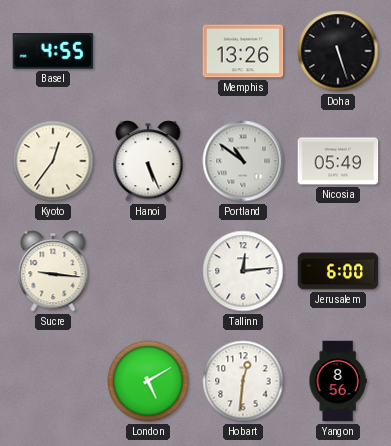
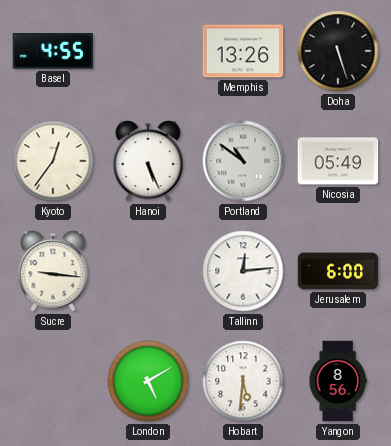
Hobart: 12:31 -> 5:31 (243, 381)
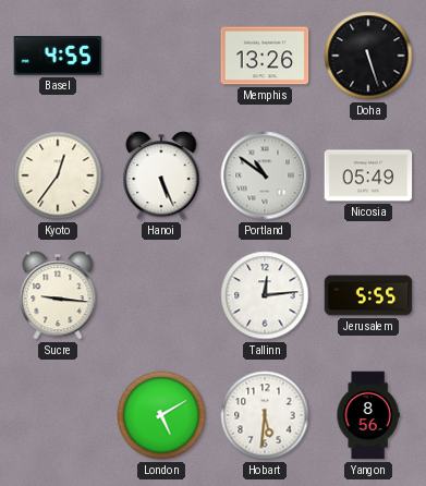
Jerusalem: 6:00 -> 5:55 (368, 295)
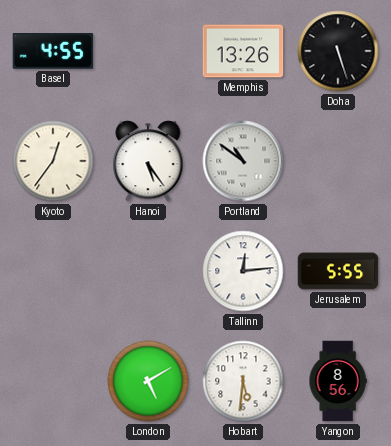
Hanoi: 5:26 -> 5:24 (148, 161)
Nicosia: 05:49 -> none (368, 175)
Sucre: 9:16 -> none (58, 295)
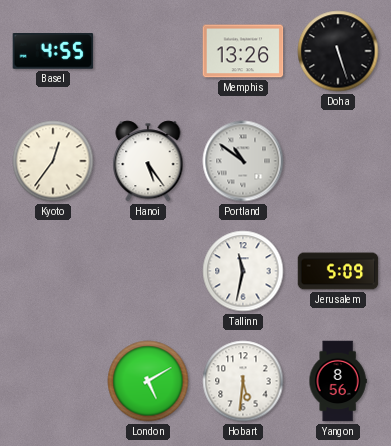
Tallinn: 12:14 -> 11:32 (243, 271)
Jerusalem: 5:55 -> 5:09 (338, 271)
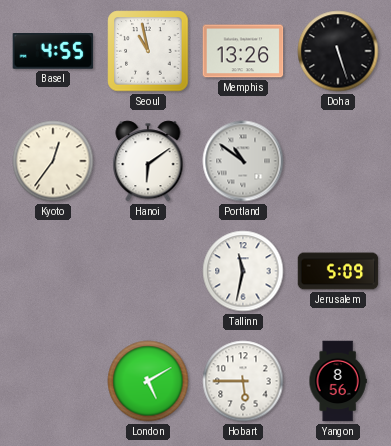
Seoul: none -> 10:58 (148, 51)
Hanoi: 5:24 -> 6:09 (148, 161)
Hobart: 5:31 -> 5:45 (243, 381)
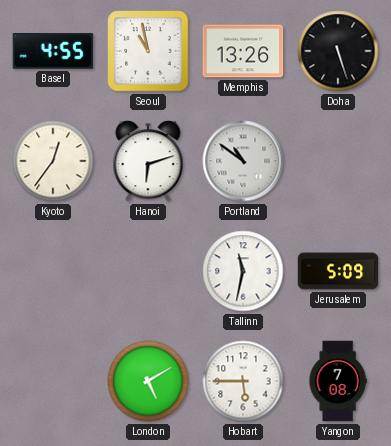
Hanoi: 6:09 -> 6:12 (148, 161)
Yangon: 8:56 -> 7:08 (338, 381)
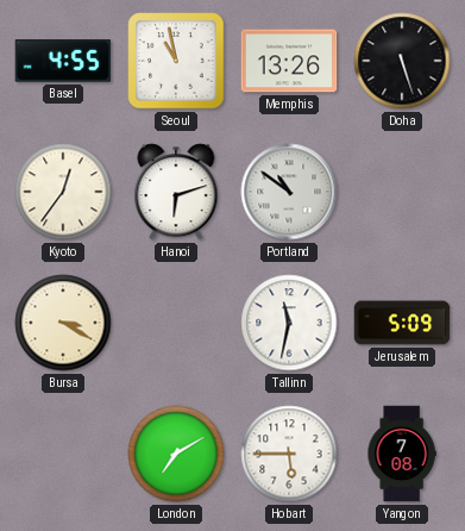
Bursa: none -> 3:20 (63, 323)
London: 5:10 -> 7:10 (176, 454)
